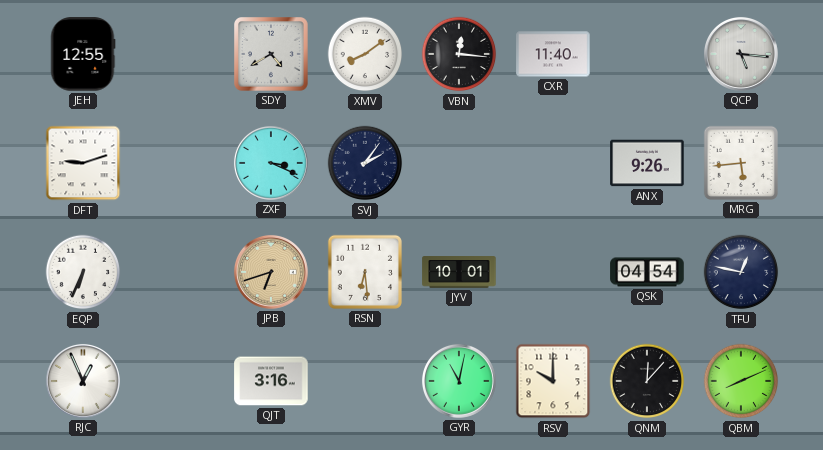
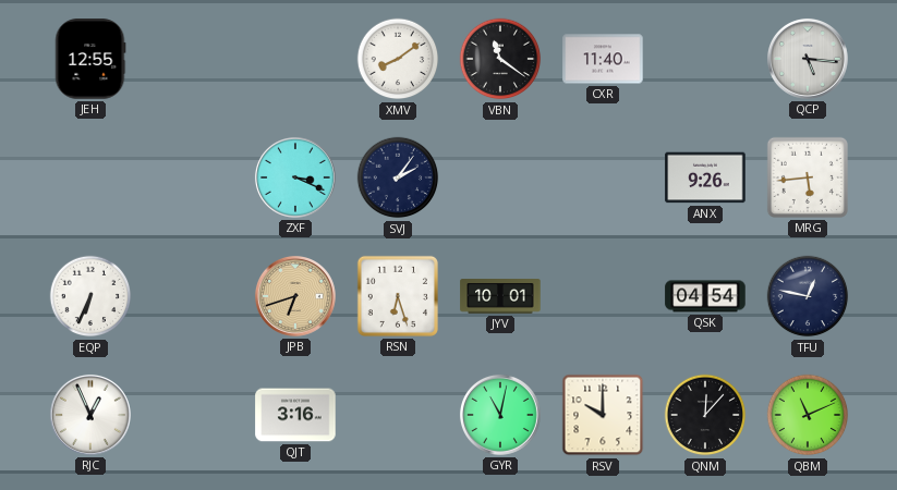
SDY: 4:40 -> none (272, 55)
VBN: 12:16 -> 11:21 (500, 59)
DFT: 9:12 -> none (83, 163)
RSN: 6:29 -> 6:27 (398, 296)
QBM: 8:11 -> 11:11 (808, 415)
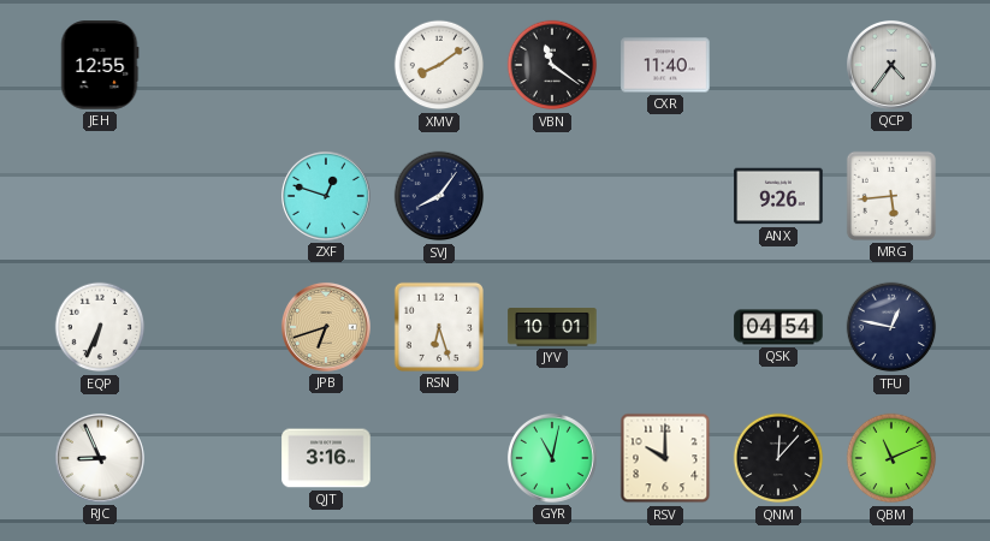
QCP: 5:16 -> 4:36 (891, 65)
ZXF: 3:19 -> 12:48 (326, 196)
SVJ: 2:06 -> 8:06 (439, 196)
RJC: 12:56 -> 8:56 (100, 458)
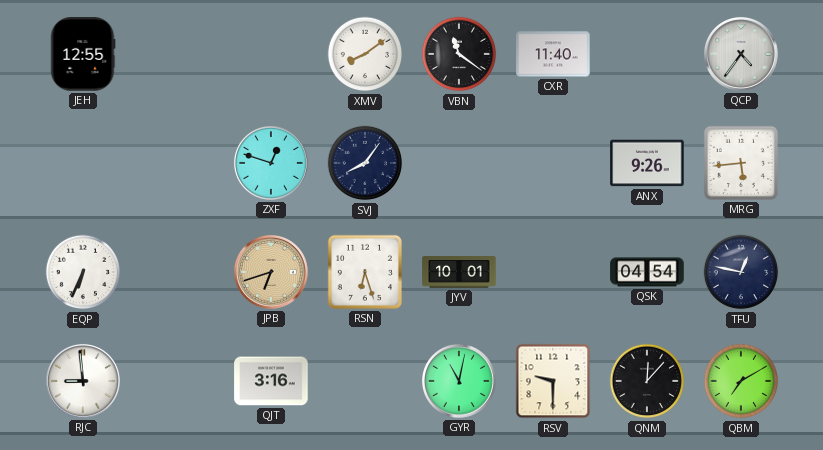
RJC: 8:56 -> 8:59 (83, 381)
RSV: 10:00 -> 9:30 (553, 381)
QBM: 11:11 -> 7:10 (741, 381)
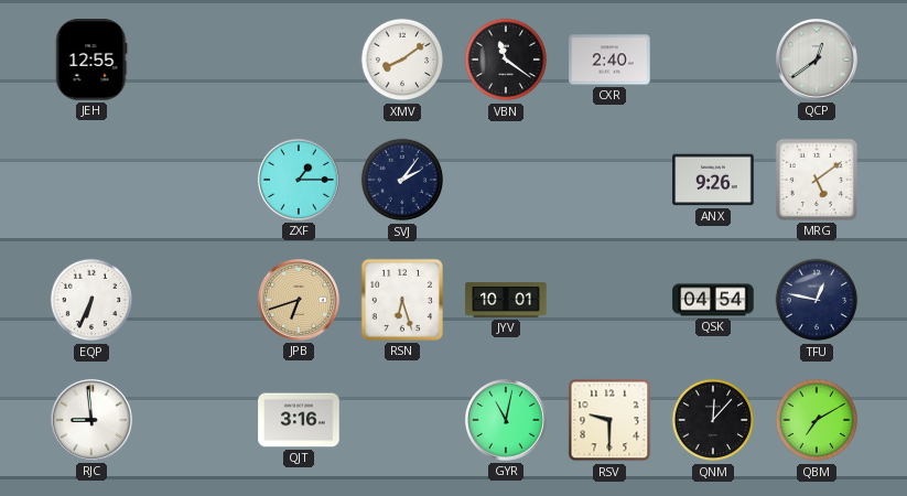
CXR: 11:40 -> 2:40 (609, 60)
QCP: 4:36 -> 12:39 (817, 60)
ZXF: 12:48 -> 1:15 (299, 180)
SVJ: 8:06 -> 2:06 (402, 180)
MRG: 5:44 -> 5:09 (817, 180)
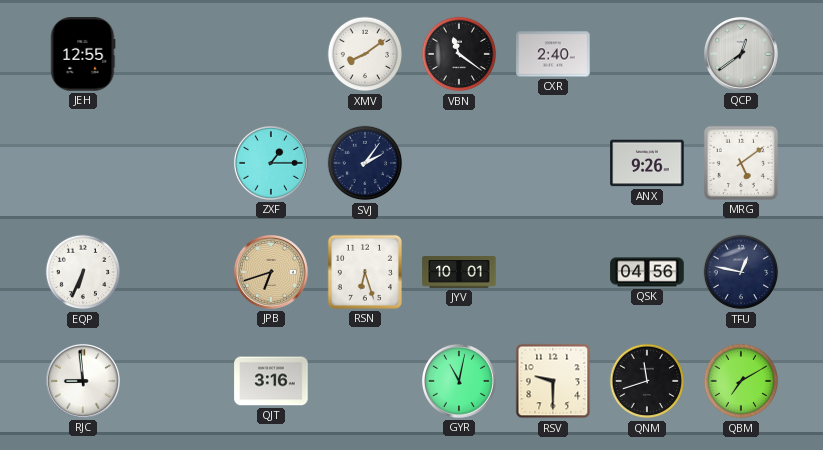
QSK: 04:54 -> 04:56 (647, 272)
QNM: 12:07 -> 11:42 (647, 381)
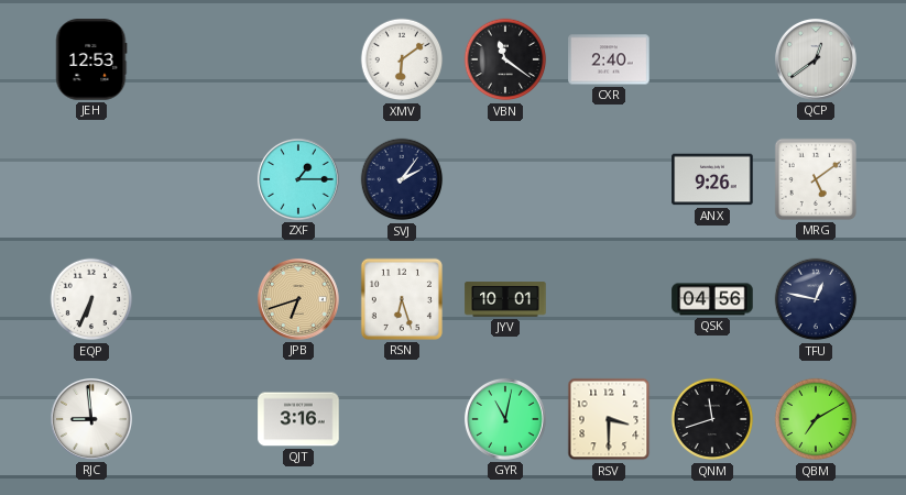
JEH: 12:55 -> 12:53 (91, 59)
XMV: 8:09 -> 6:09 (402, 59)
RSV: 9:30 -> 3:30 (609, 419)
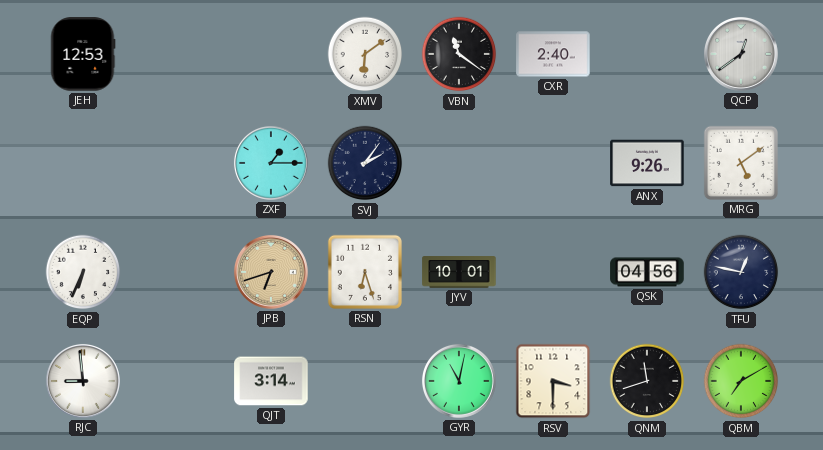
QJT: 3:16 -> 3:14 (271, 381)
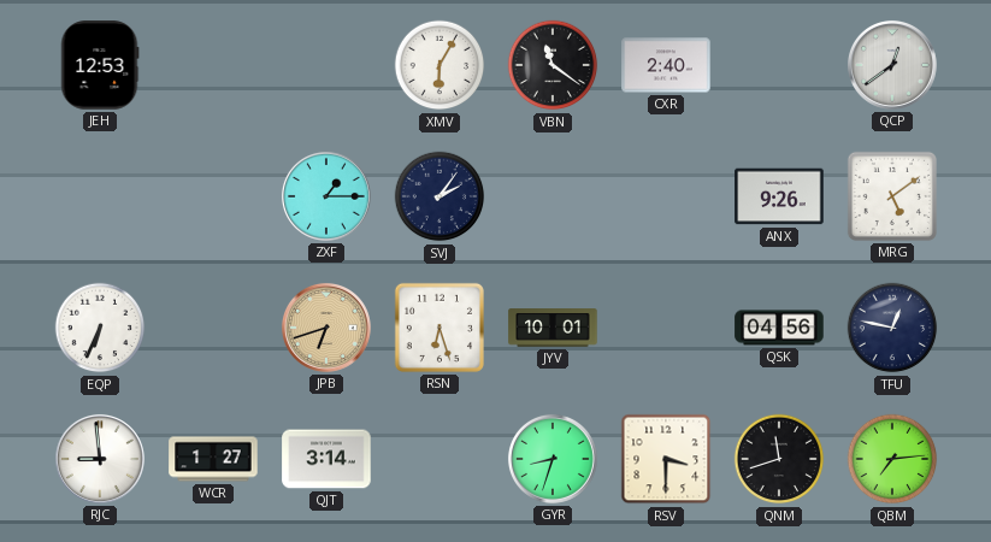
XMV: 6:09 -> 6:05 (440, 65)
WCR: none -> 1:27 (213, 459)
GYR: 11:02 -> 8:33 (553, 459)
QBM: 7:10 -> 7:14 (892, 459)
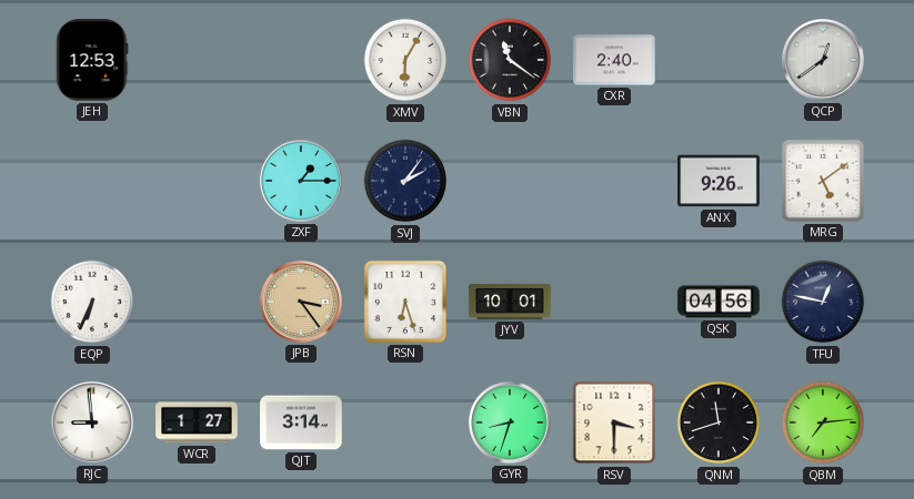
JPB: 6:42 -> 3:24 (301, 302)
